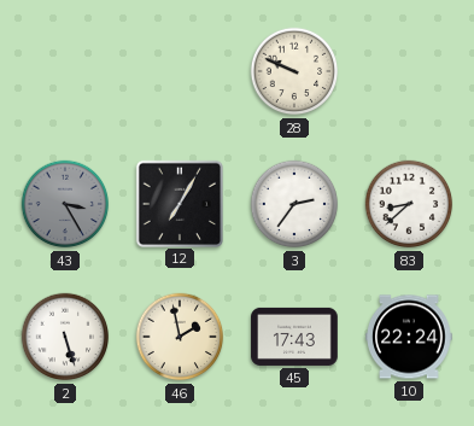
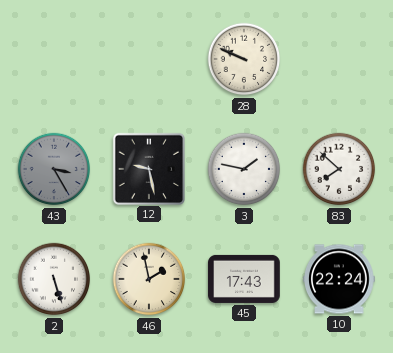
12: 7:05 -> 9:28 (148, 168)
3: 2:36 -> 1:47 (244, 169)
83: 8:38 -> 7:52 (339, 169)
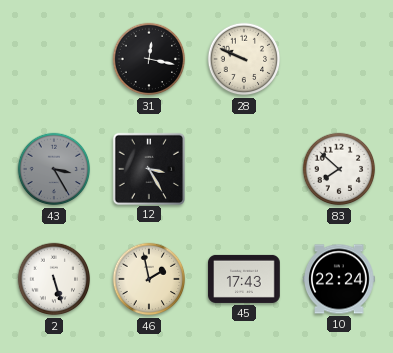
31: none -> 12:17 (149, 59)
12: 9:28 -> 3:25 (148, 168)
3: 1:47 -> none (244, 169)
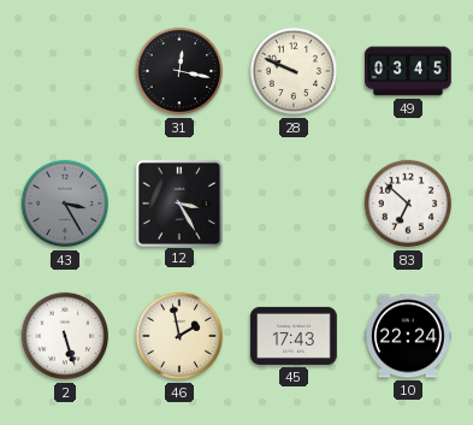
49: none -> 03:45 (408, 71)
83: 7:52 -> 6:52 (408, 203)
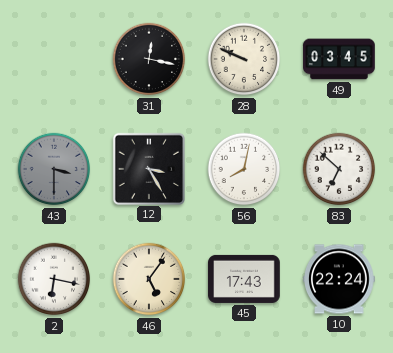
43: 3:25 -> 3:30 (54, 169)
56: none -> 8:02 (244, 169)
2: 5:27 -> 6:17 (54, 279)
46: 1:58 -> 5:06 (149, 279)
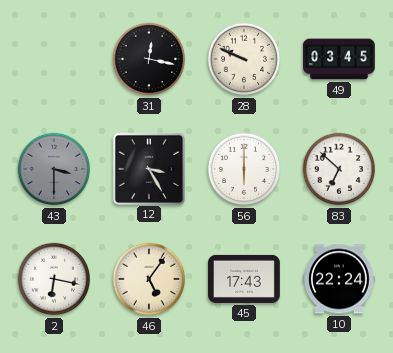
56: 8:02 -> 6:00 (244, 169)
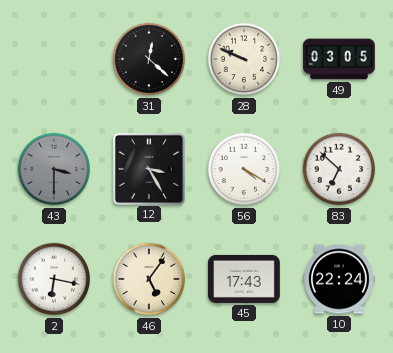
31: 12:17 -> 12:22 (149, 59)
49: 03:45 -> 03:05 (339, 59)
56: 6:00 -> 4:20 (244, 169)
